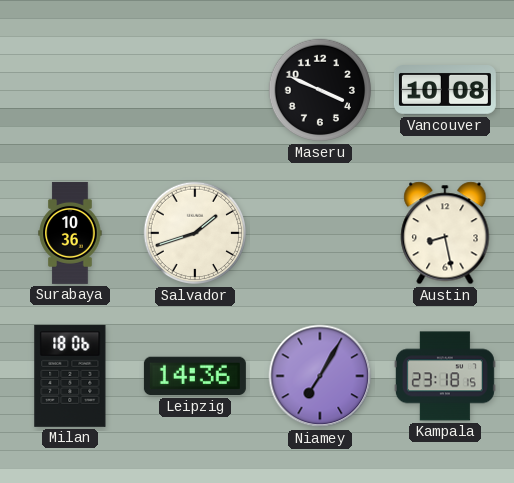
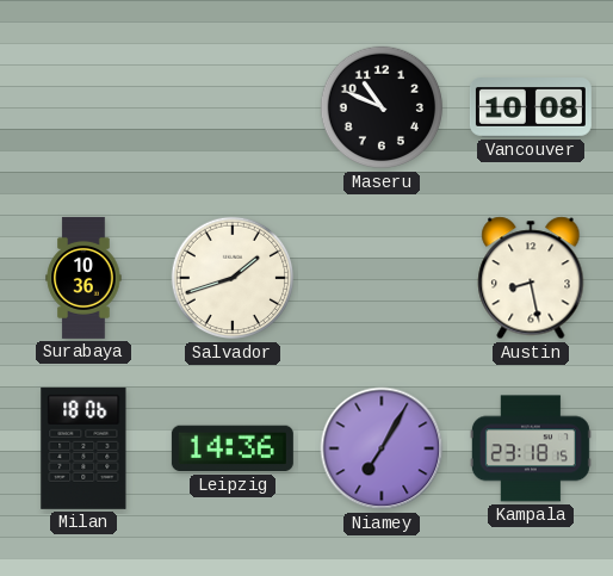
Maseru: 3:49 -> 10:49 (382, 107)
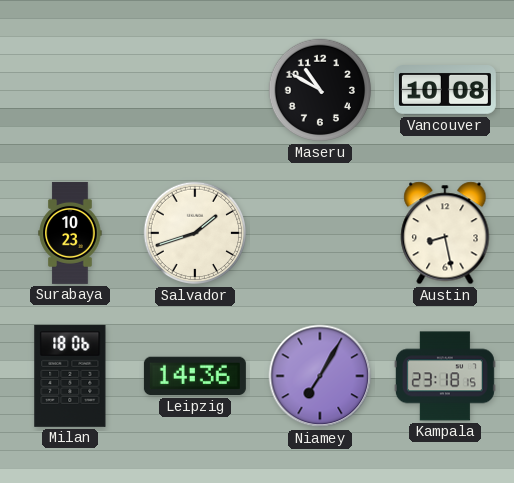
Maseru: 10:49 -> 10:50 (320, 90)
Surabaya: 10:36 -> 10:23 (70, 233)
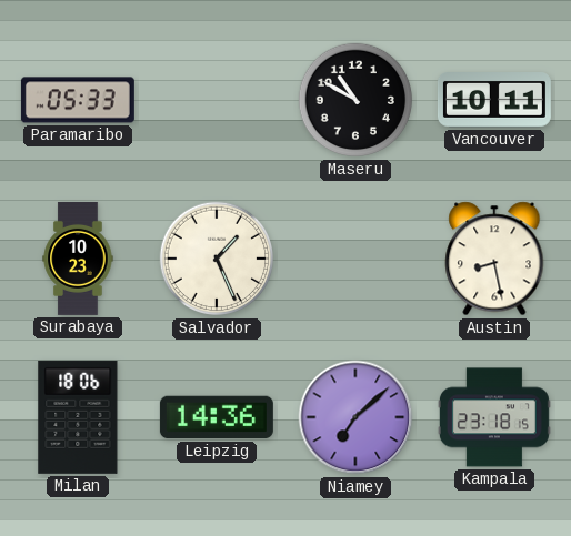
Paramaribo: none -> 05:33 (78, 100)
Vancouver: 10:08 -> 10:11 (494, 101)
Salvador: 1:42 -> 1:26 (217, 259)
Niamey: 7:05 -> 7:08 (355, 417)
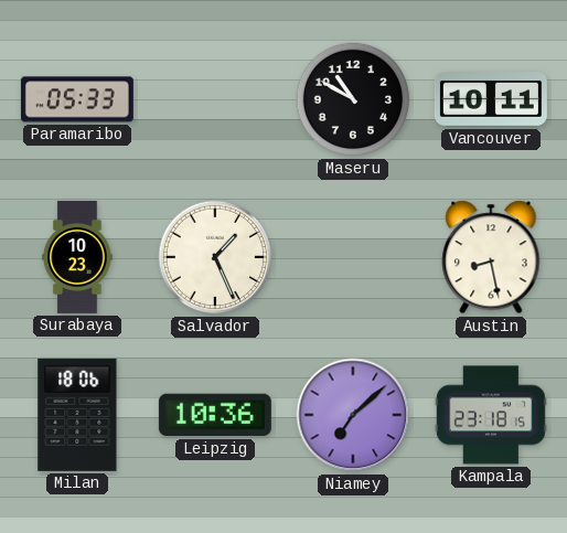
Leipzig: 14:36 -> 10:36 (215, 415)
